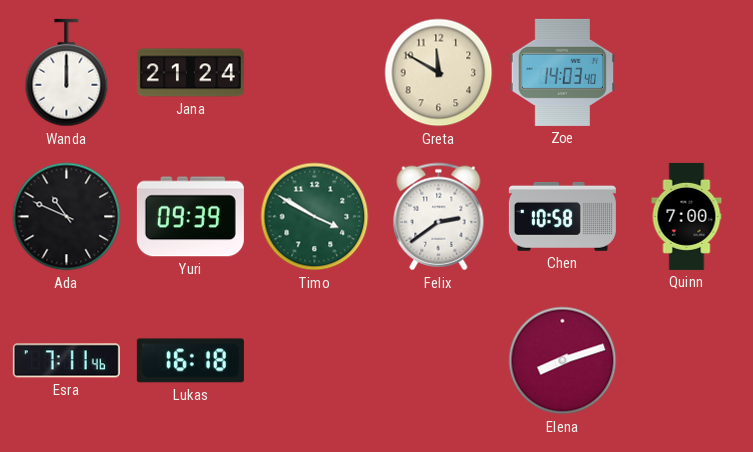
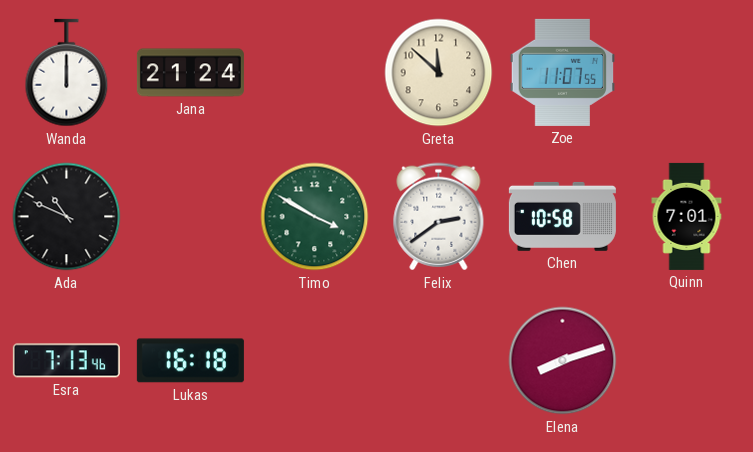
Greta: 11:50 -> 11:52 (439, 73)
Zoe: 14:03 -> 11:07 (563, 72)
Yuri: 09:39 -> none (190, 217)
Quinn: 7:00 -> 7:01 (687, 216)
Esra: 7:11 -> 7:13 (66, 361)
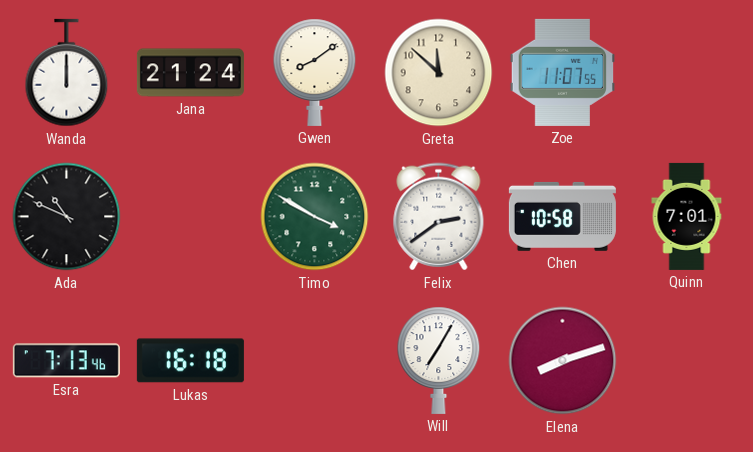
Gwen: none -> 8:09 (315, 72)
Will: none -> 7:05 (439, 360)
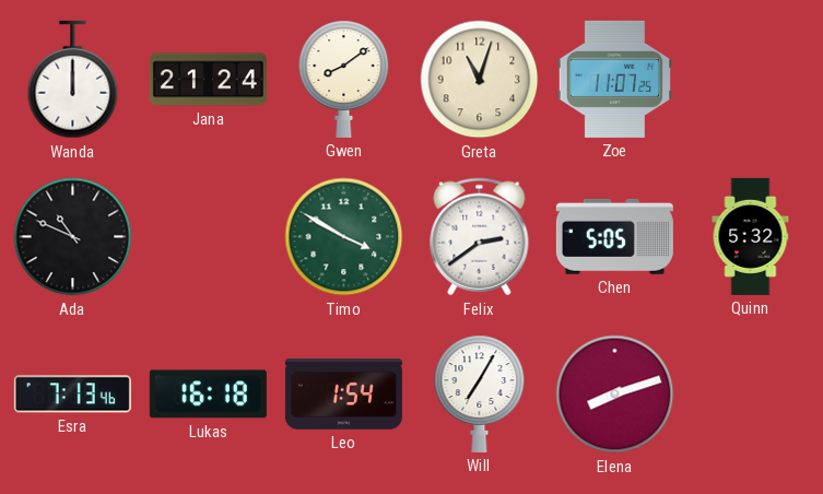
Greta: 11:52 -> 11:03 (480, 80)
Zoe: 11:07:55 -> 11:07:25 (615, 79)
Chen: 10:58 -> 5:05 (614, 236)
Quinn: 7:01 -> 5:32 (751, 236)
Leo: none -> 1:54 (343, 395)
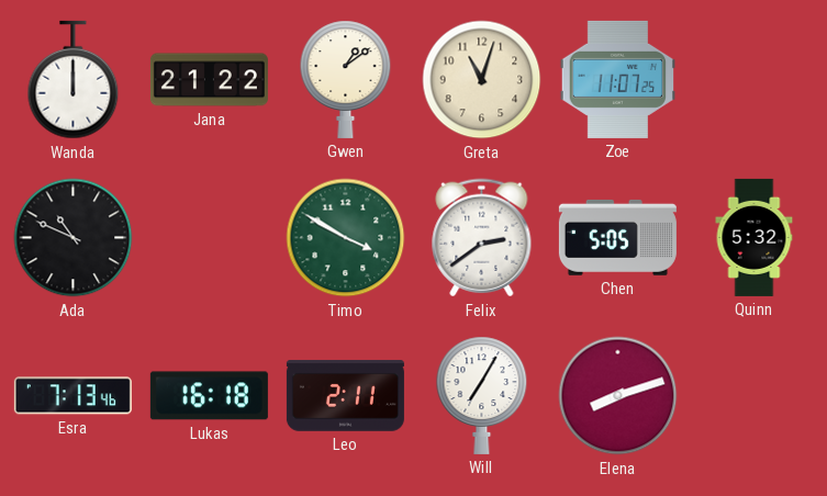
Jana: 21:24 -> 21:22 (209, 80)
Gwen: 8:09 -> 1:09 (346, 79)
Leo: 1:54 -> 2:11 (345, 396)
